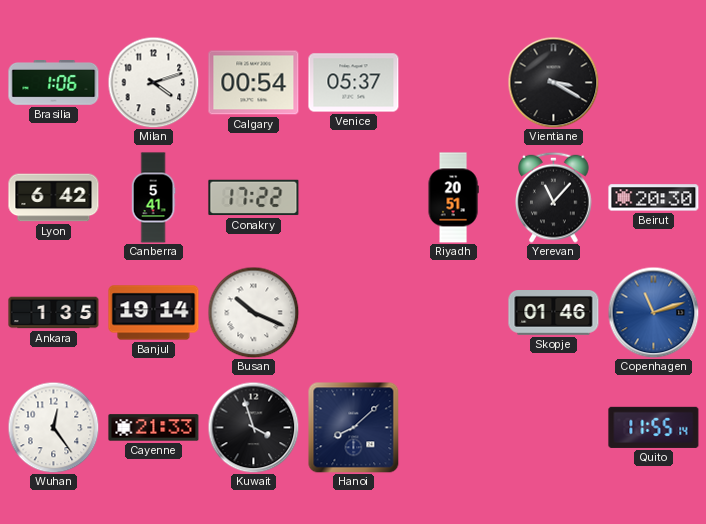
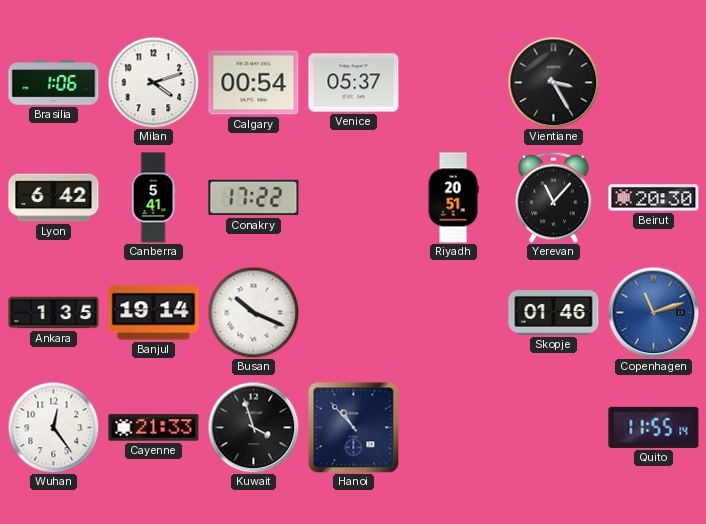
Vientiane: 3:20 -> 3:25 (553, 82)
Hanoi: 8:08 -> 10:53 (353, 427)
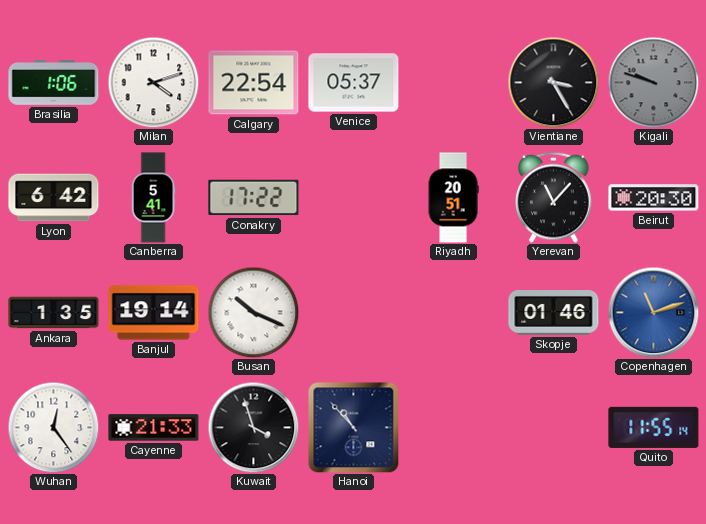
Calgary: 00:54 -> 22:54 (254, 83)
Kigali: none -> 9:48 (653, 82)
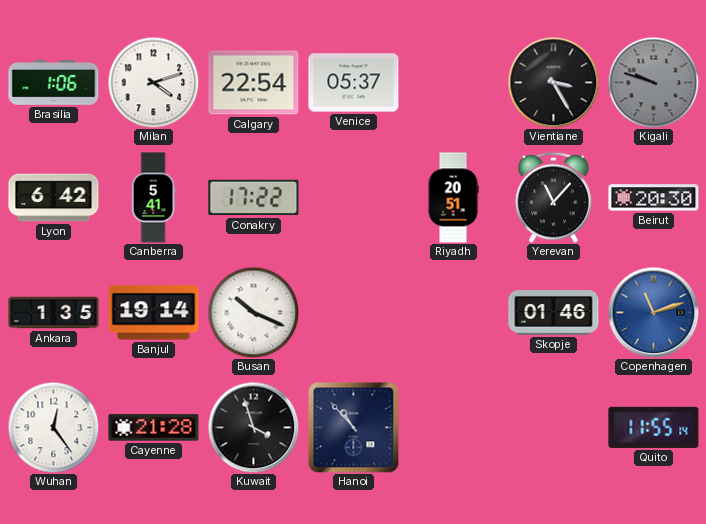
Cayenne: 21:33 -> 21:28 (154, 428)
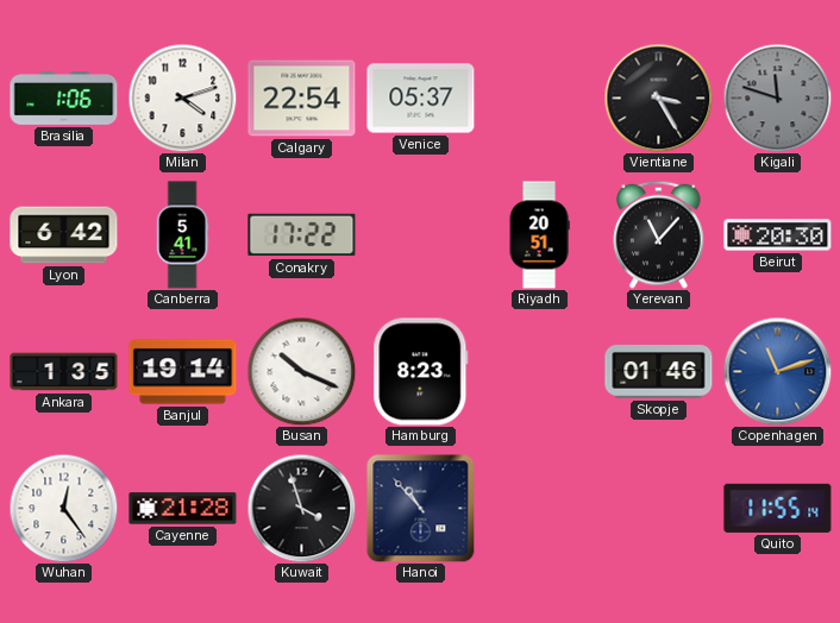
Kigali: 9:48 -> 11:48 (777, 97)
Hamburg: none -> 8:23 (421, 372)
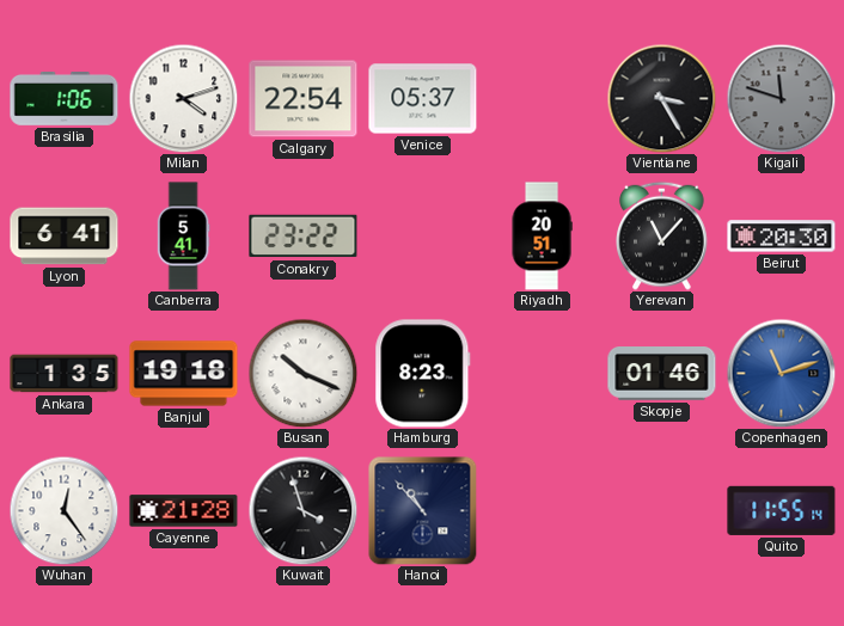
Lyon: 6:42 -> 6:41 (65, 237)
Conakry: 17:22 -> 23:22 (304, 237)
Banjul: 19:14 -> 19:18 (184, 374)
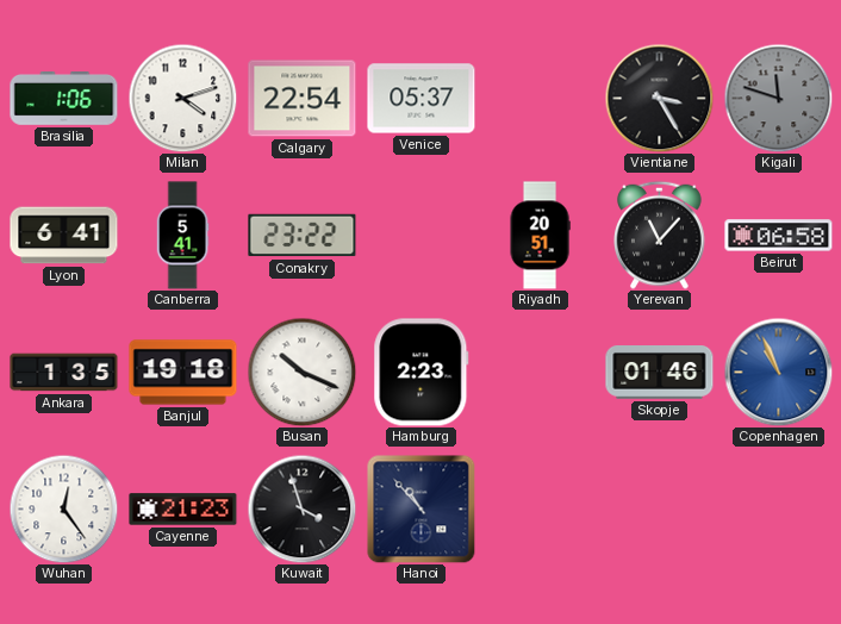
Beirut: 20:30 -> 06:58 (779, 236)
Hamburg: 8:23 -> 2:23 (422, 373)
Copenhagen: 11:12 -> 10:56 (778, 372)
Cayenne: 21:28 -> 21:23 (183, 510)
Quito: 11:55 -> none (782, 510)
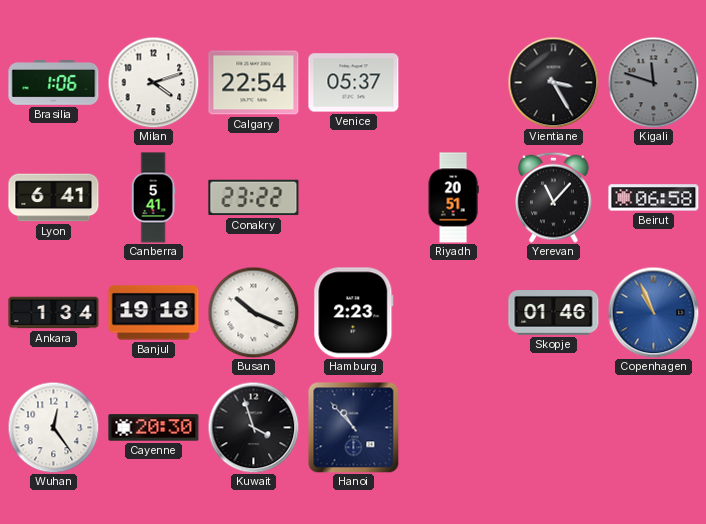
Ankara: 1:35 -> 1:34 (54, 313)
Cayenne: 21:23 -> 20:30 (154, 428)
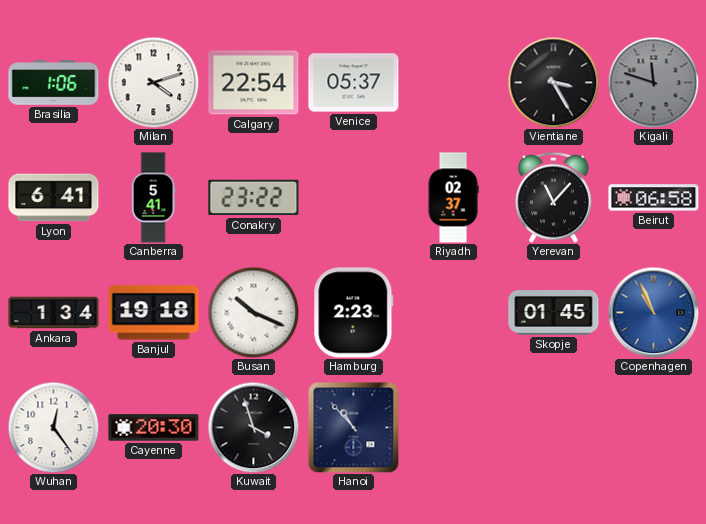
Riyadh: 20:51 -> 02:37 (453, 198)
Skopje: 01:46 -> 01:45 (554, 313)
